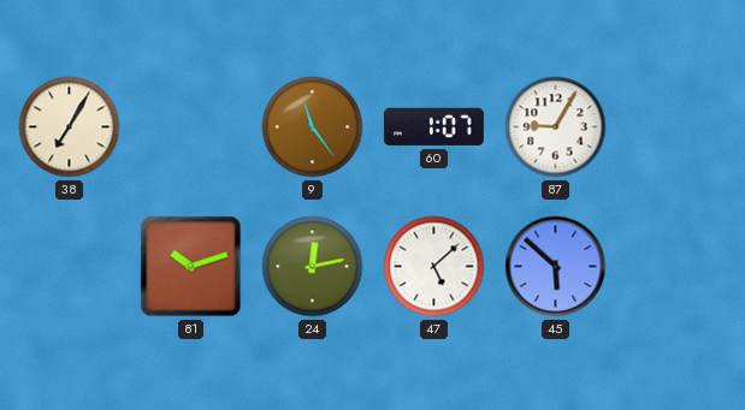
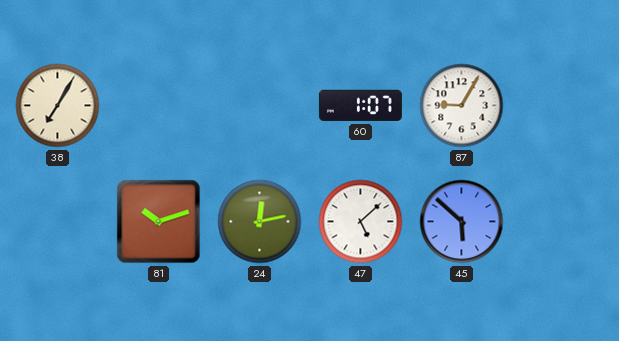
9: 11:24 -> none (313, 127)
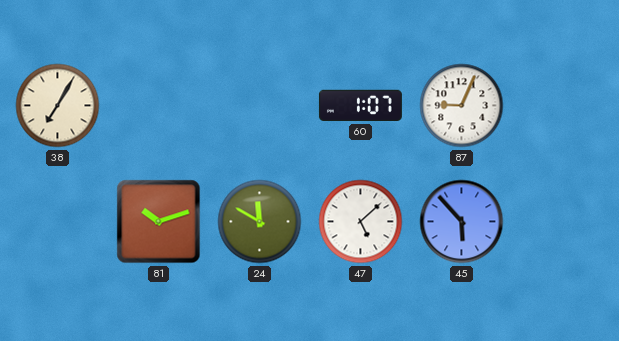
87: 9:05 -> 9:04 (462, 106)
24: 12:13 -> 11:50 (260, 222)
45: 5:52 -> 5:53 (462, 222)
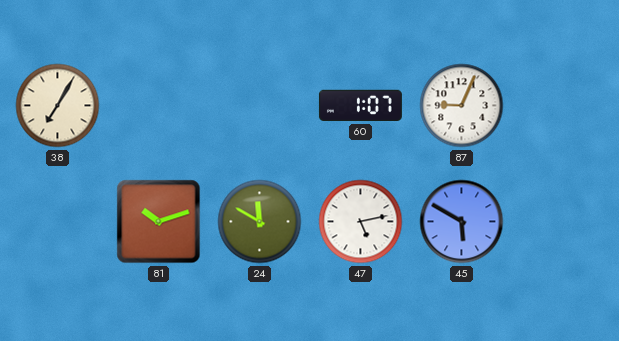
47: 5:08 -> 5:13 (361, 222)
45: 5:53 -> 5:50 (462, 222)
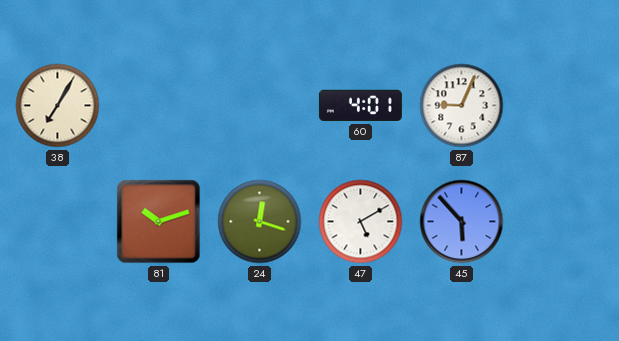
60: 1:07 -> 4:01 (360, 106)
24: 11:50 -> 12:18 (260, 222)
47: 5:13 -> 5:10 (361, 222)
45: 5:50 -> 5:53 (462, 222)
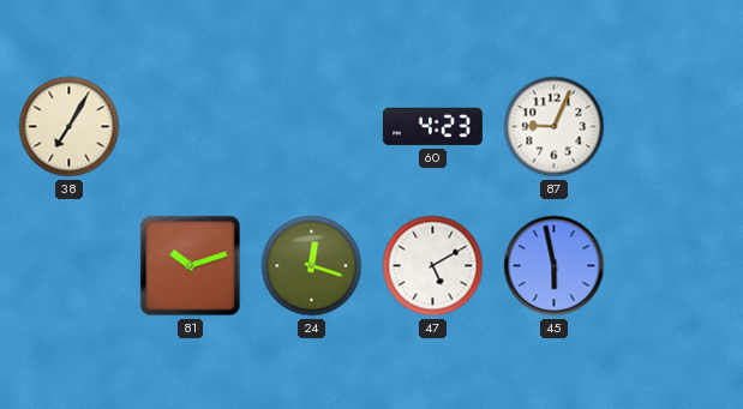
60: 4:01 -> 4:23 (432, 127)
45: 5:53 -> 5:58 (555, 266)
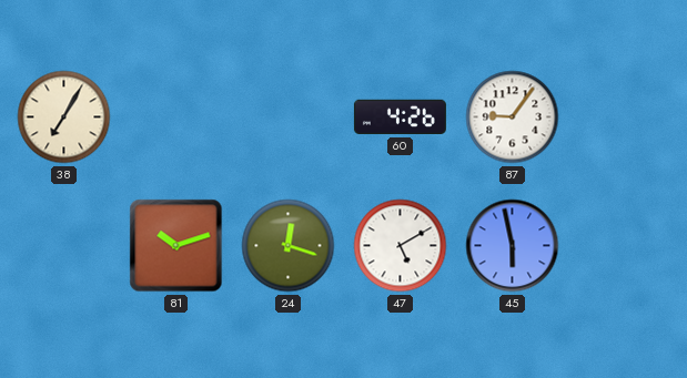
60: 4:23 -> 4:26 (400, 118)
87: 9:04 -> 9:06 (513, 118)
